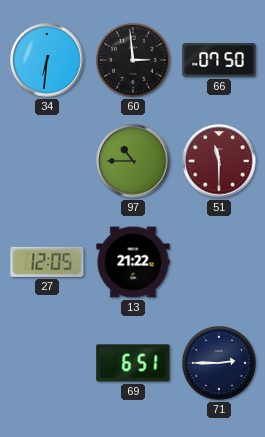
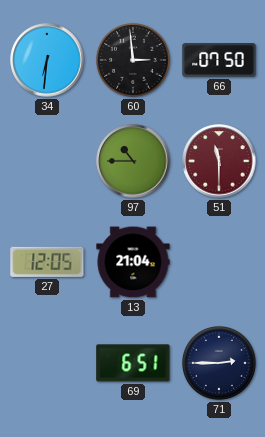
13: 21:22 -> 21:04 (133, 262)
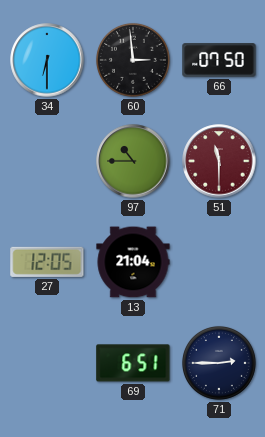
34: 6:31 -> 6:30 (47, 60)
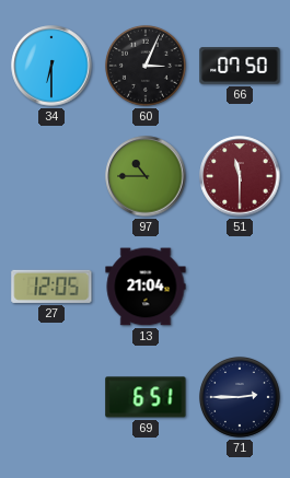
60: 2:59 -> 3:04 (146, 66)
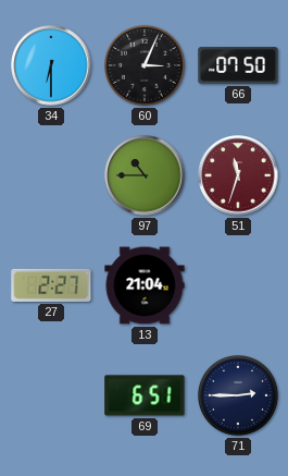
51: 11:30 -> 11:33 (238, 175)
27: 12:05 -> 2:27 (51, 285)
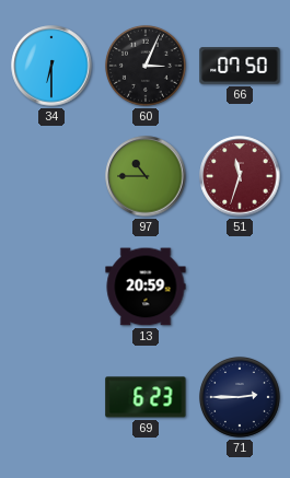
27: 2:27 -> none (51, 285)
13: 21:04 -> 20:59 (146, 287)
69: 6:51 -> 6:23 (146, 397)
